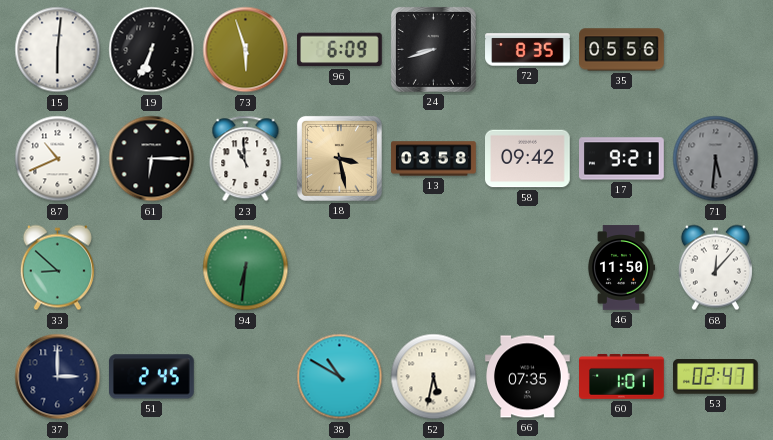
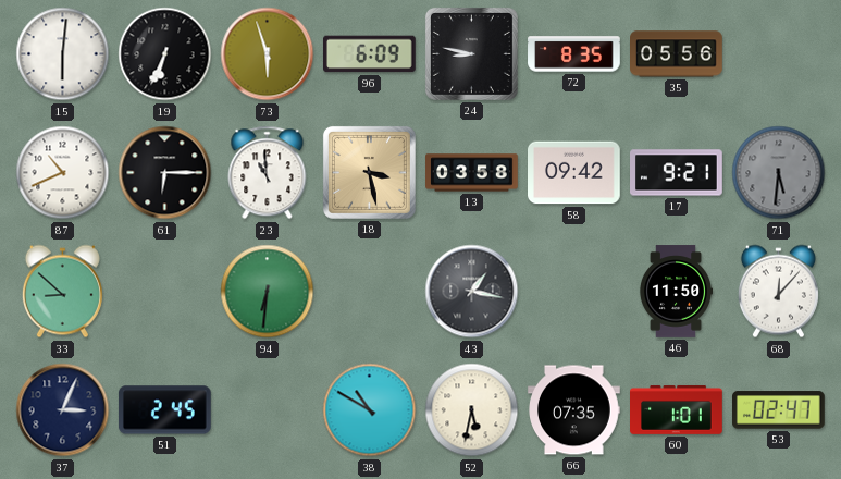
24: 8:42 -> 8:47 (471, 53)
43: none -> 1:17 (472, 292)
37: 3:00 -> 3:04 (63, 410)
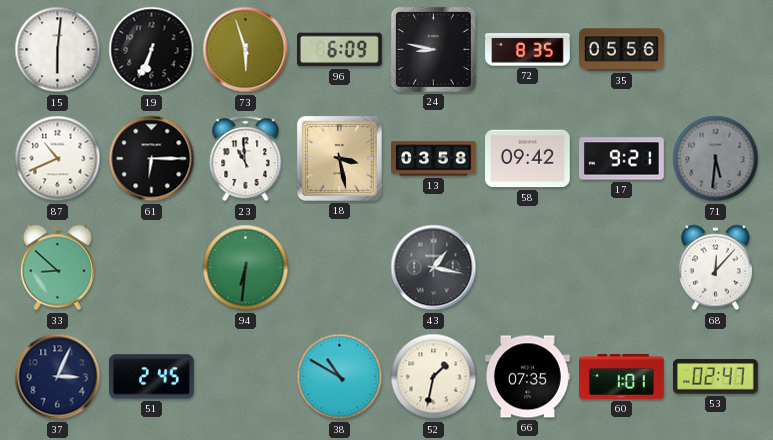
46: 11:50 -> none (675, 292)
52: 5:32 -> 1:32 (434, 377)
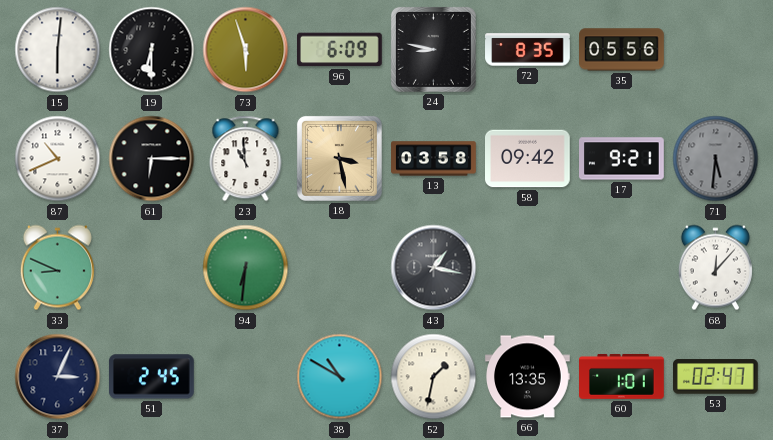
19: 6:34 -> 6:30 (152, 50)
33: 8:52 -> 8:49 (57, 268)
66: 07:35 -> 13:35 (528, 377)
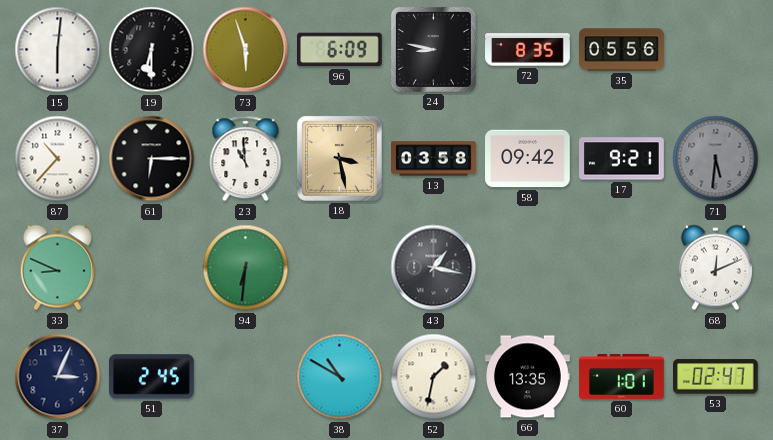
87: 10:41 -> 10:37 (58, 159)
68: 12:07 -> 12:11 (715, 268)
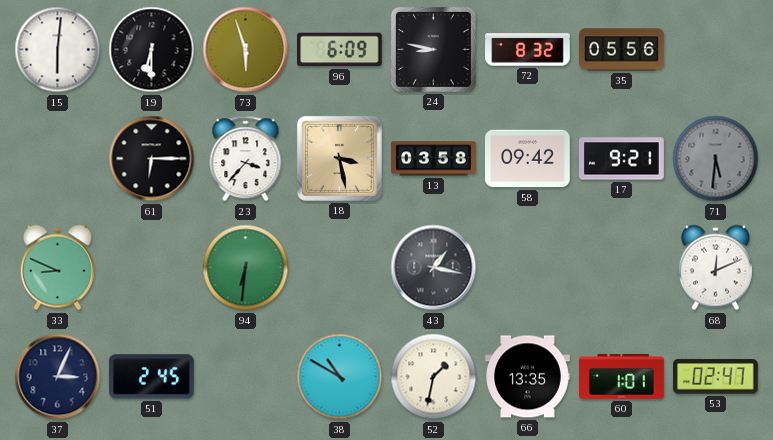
72: 8:35 -> 8:32 (528, 50)
87: 10:37 -> none (58, 159)
23: 10:59 -> 3:37 (246, 159)
